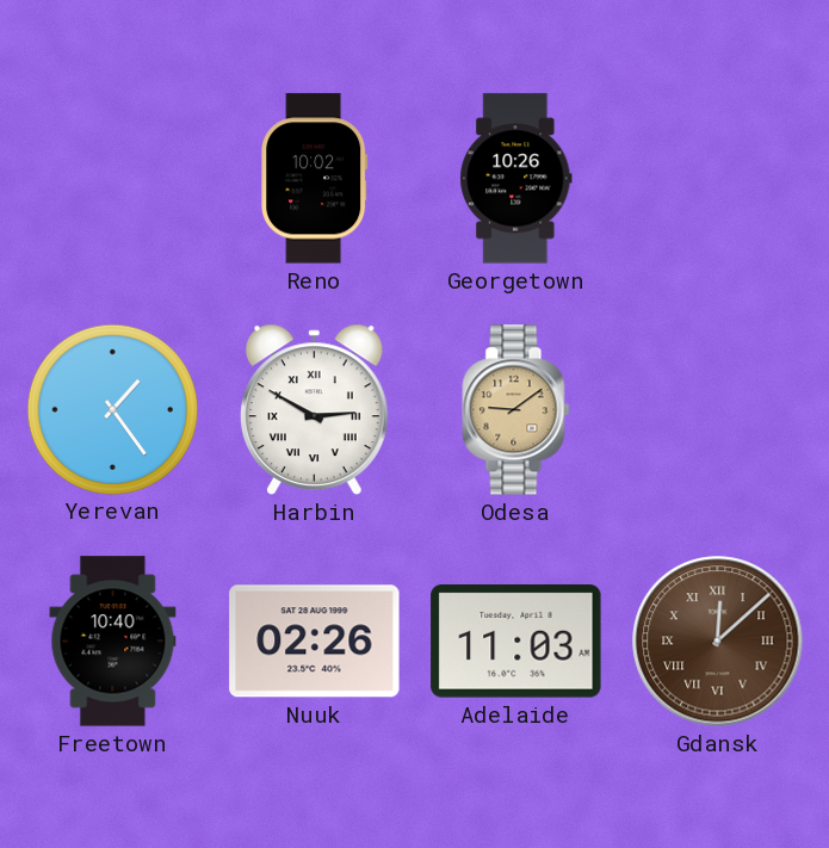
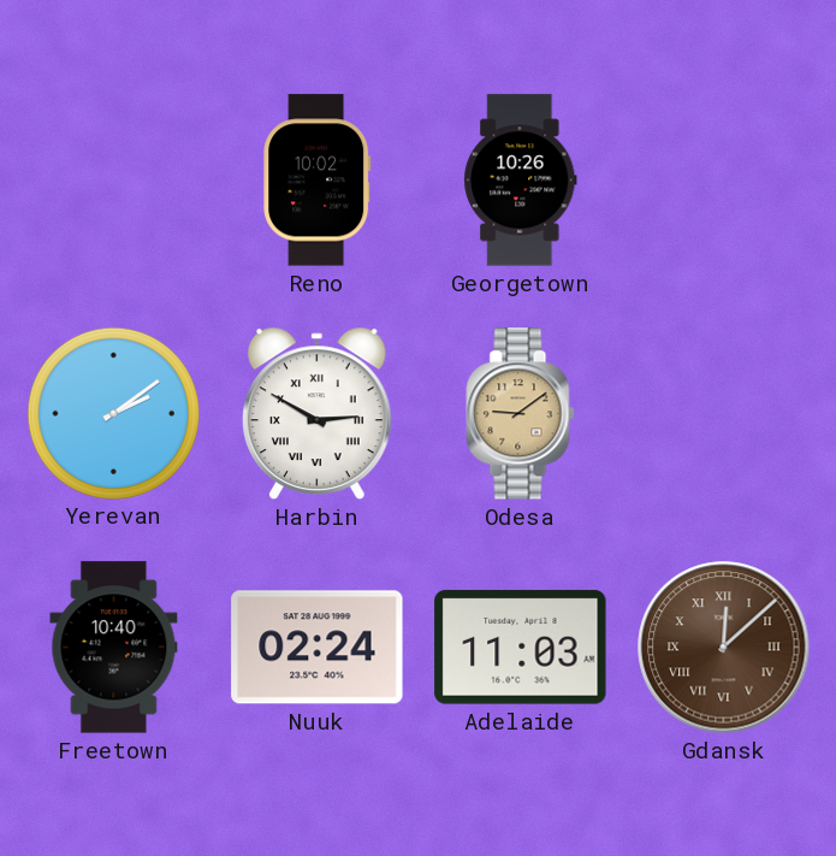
Yerevan: 1:24 -> 2:09 (113, 413)
Nuuk: 02:26 -> 02:24 (318, 648)
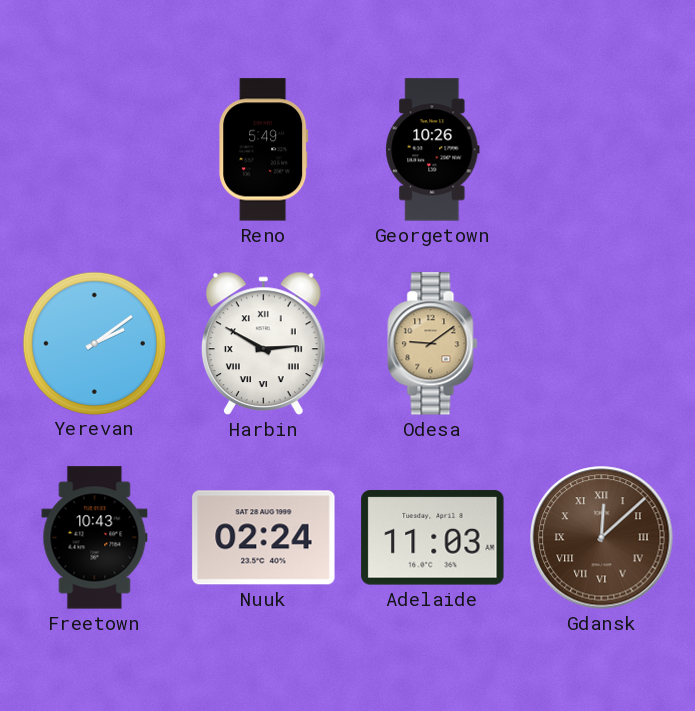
Reno: 10:02 -> 5:49 (264, 150)
Freetown: 10:40 -> 10:43 (95, 538)
